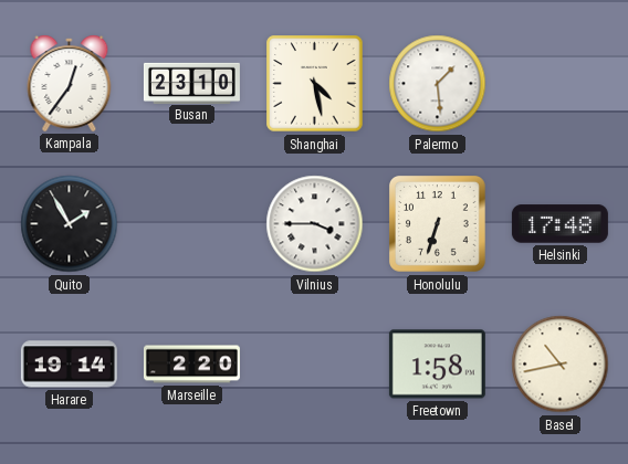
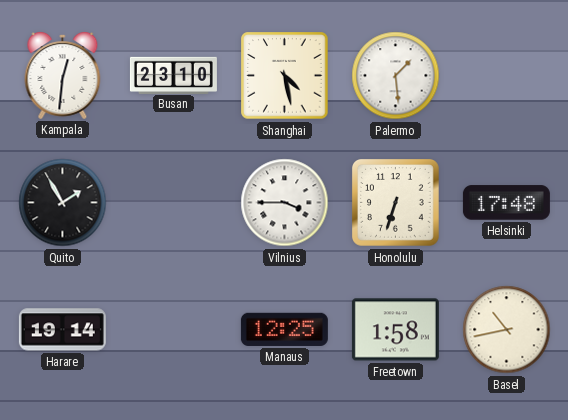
Kampala: 12:36 -> 12:31 (63, 76)
Marseille: 2:20 -> none (191, 365)
Manaus: none -> 12:25 (284, 329)
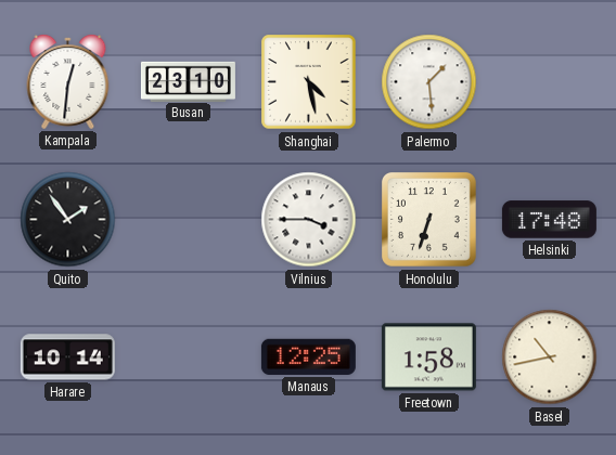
Quito: 1:55 -> 1:54 (68, 220)
Harare: 19:14 -> 10:14 (67, 357)
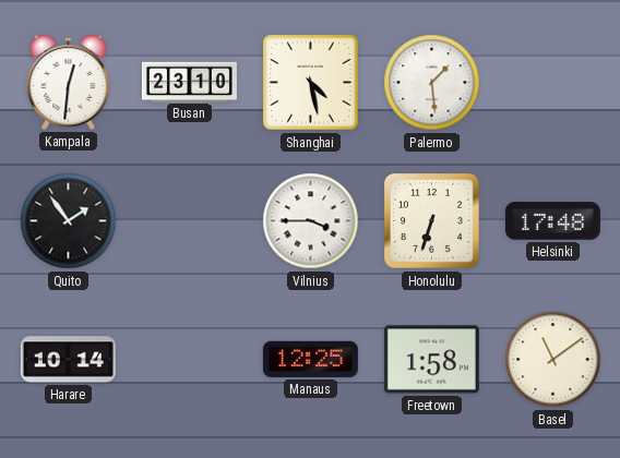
Basel: 10:43 -> 11:09 (553, 360)
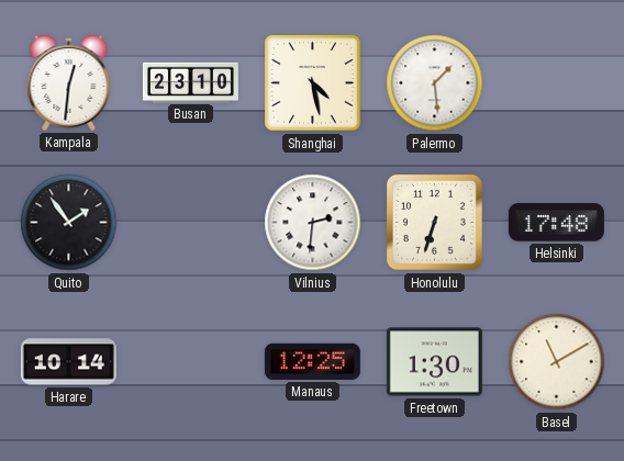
Vilnius: 3:45 -> 2:31 (313, 223)
Freetown: 1:58 -> 1:30 (434, 362)
Basel: 11:09 -> 11:10 (557, 362)
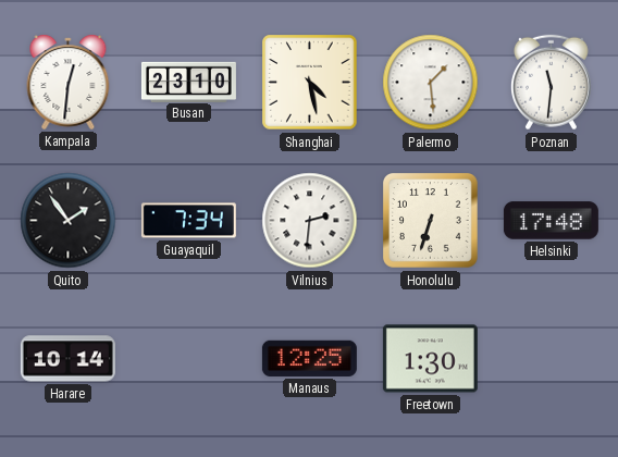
Poznan: none -> 11:31 (551, 83)
Guayaquil: none -> 7:34 (188, 221)
Basel: 11:10 -> none (557, 362)
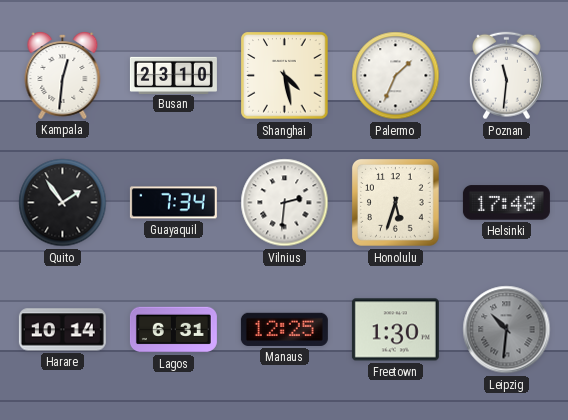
Palermo: 1:29 -> 1:34 (396, 76)
Honolulu: 6:33 -> 5:33 (396, 203)
Lagos: none -> 6:31 (173, 330)
Leipzig: none -> 10:31 (507, 330)
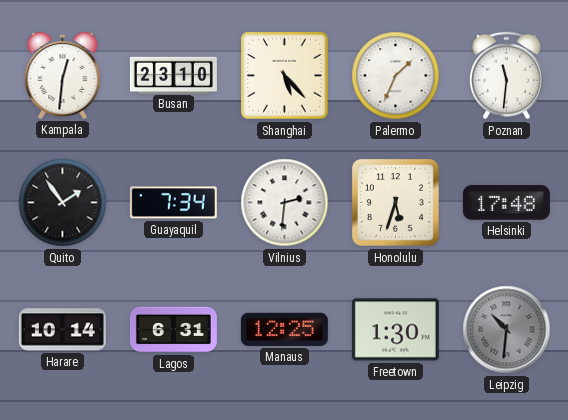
Shanghai: 4:28 -> 5:23 (285, 76)
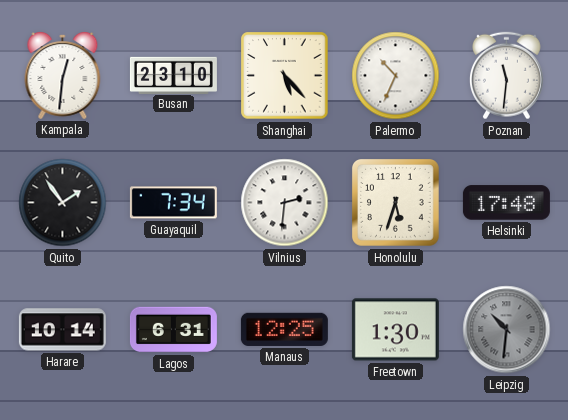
Palermo: 1:34 -> 10:34 (396, 76)
